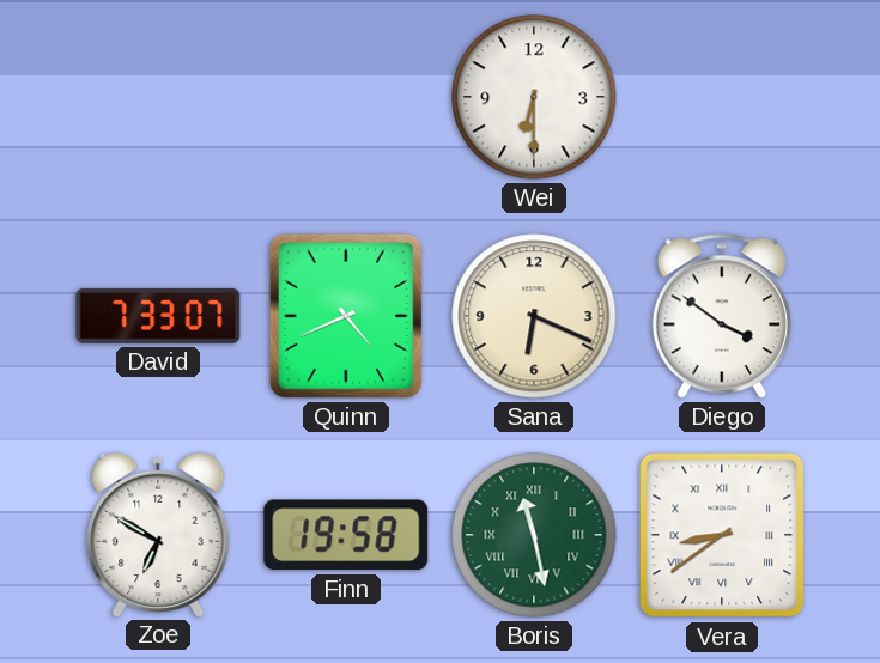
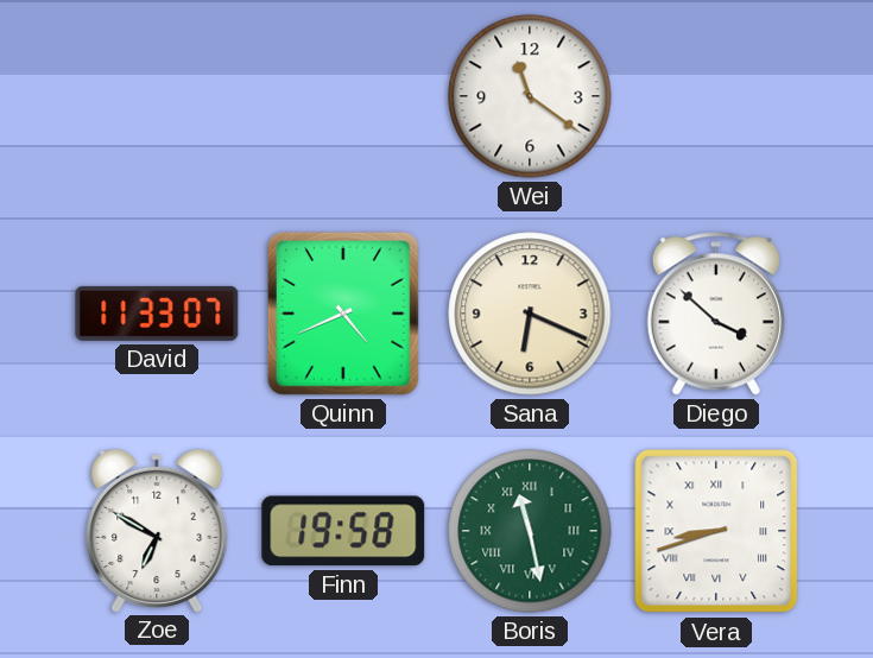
Wei: 6:30 -> 11:21 (530, 96)
David: 7:33 -> 11:33 (157, 314)
Diego: 3:51 -> 3:52 (716, 314)
Vera: 8:39 -> 8:42 (716, 531)
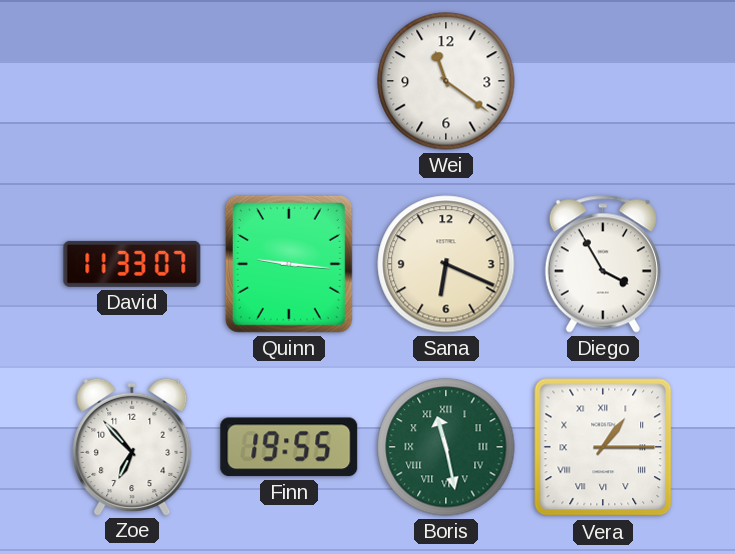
Quinn: 4:41 -> 9:16 (289, 264)
Diego: 3:52 -> 3:55 (603, 264)
Zoe: 6:50 -> 6:53 (132, 446)
Finn: 19:58 -> 19:55 (289, 447)
Vera: 8:42 -> 1:15 (603, 447)
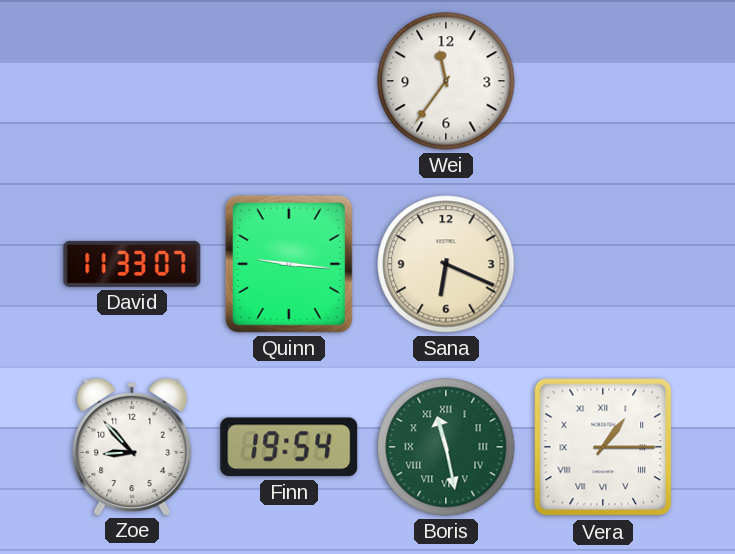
Wei: 11:21 -> 11:36 (446, 81)
Diego: 3:55 -> none (603, 264)
Zoe: 6:53 -> 8:53 (132, 446)
Finn: 19:55 -> 19:54 (289, 447)
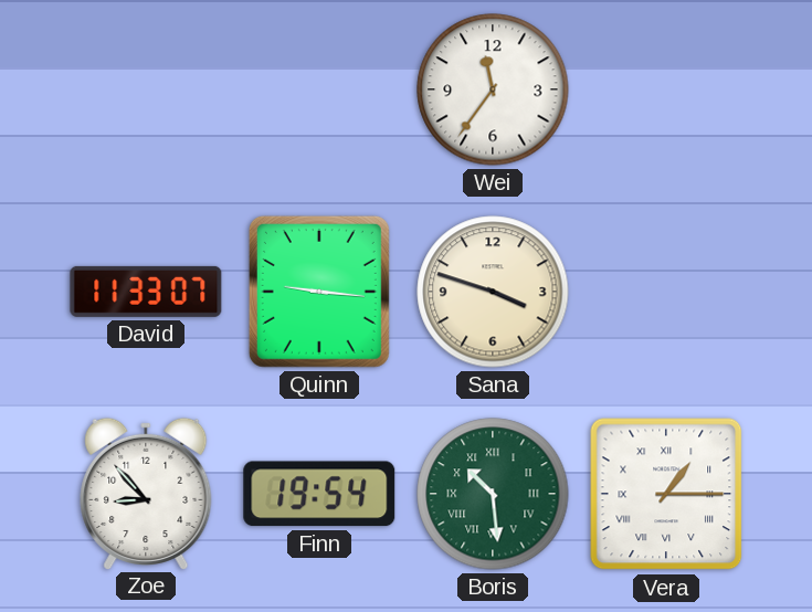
Sana: 6:19 -> 3:48 (493, 292)
Boris: 11:28 -> 10:29 (493, 494)
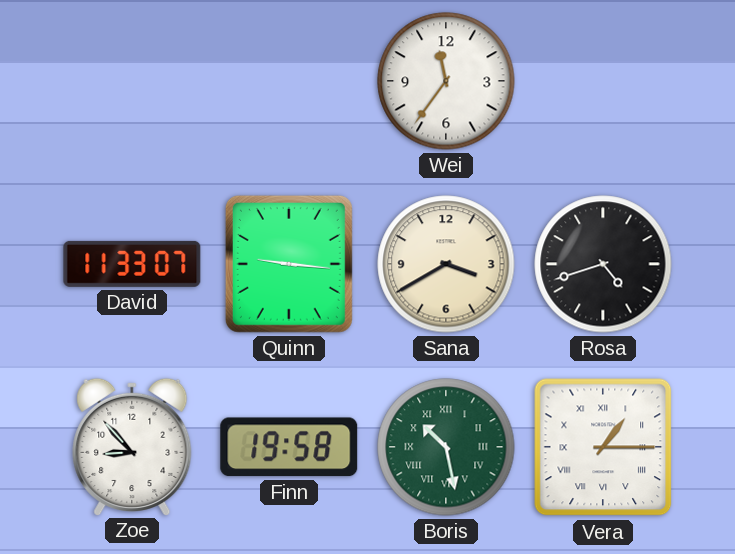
Sana: 3:48 -> 3:40 (446, 264)
Rosa: none -> 4:42 (603, 264)
Finn: 19:54 -> 19:58 (289, 447)
Boris: 10:29 -> 10:28 (446, 447)
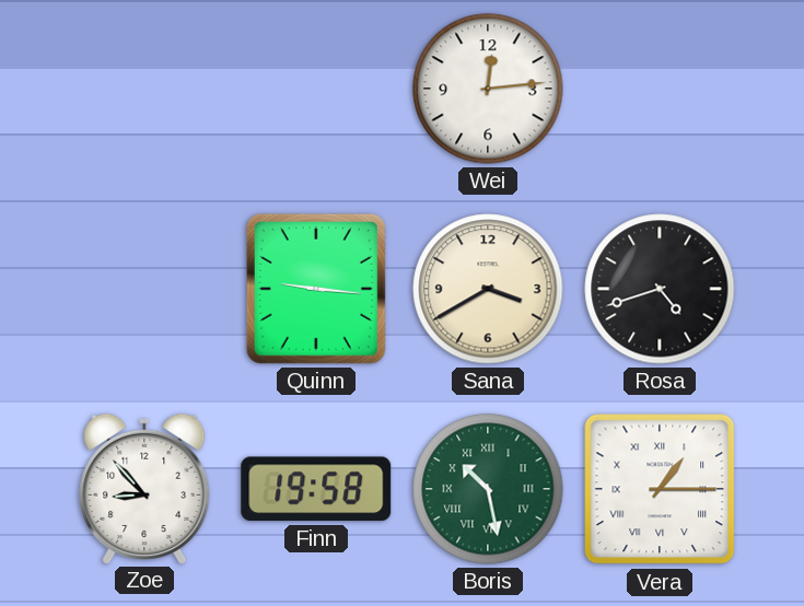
Wei: 11:36 -> 12:14 (488, 89)
David: 11:33 -> none (132, 264)
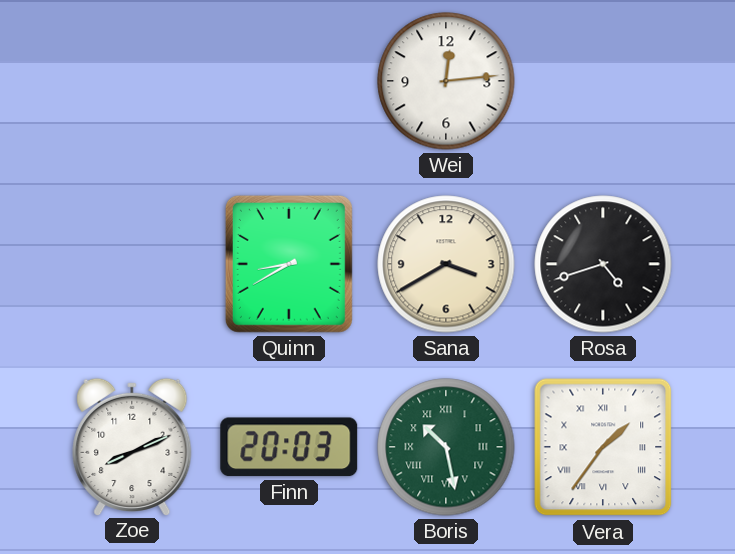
Quinn: 9:16 -> 8:40 (289, 264)
Zoe: 8:53 -> 8:11 (132, 446)
Finn: 19:58 -> 20:03 (289, 447)
Vera: 1:15 -> 1:36 (603, 447)
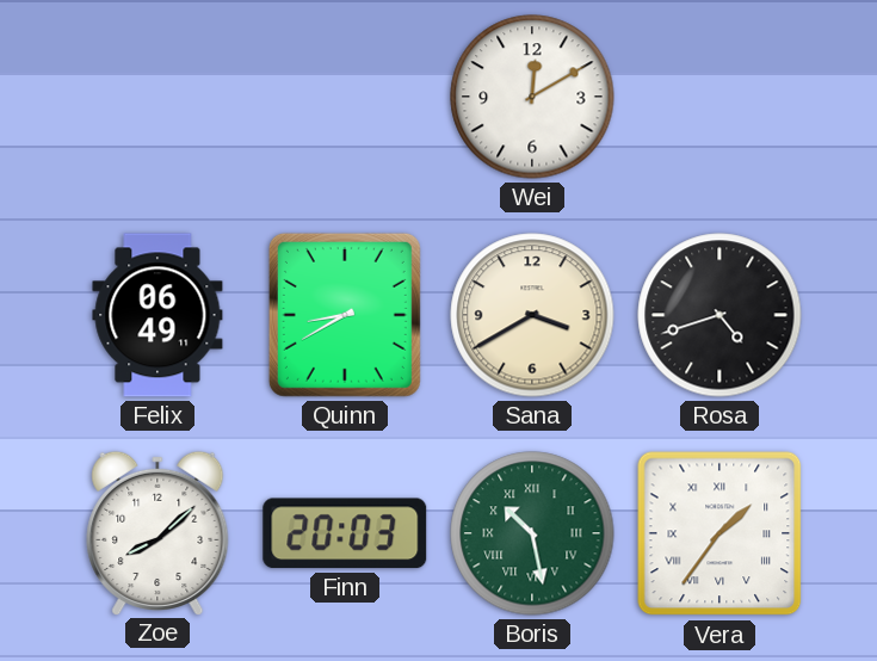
Wei: 12:14 -> 12:10 (532, 97)
Felix: none -> 06:49 (158, 315)
Zoe: 8:11 -> 8:08 (158, 532)
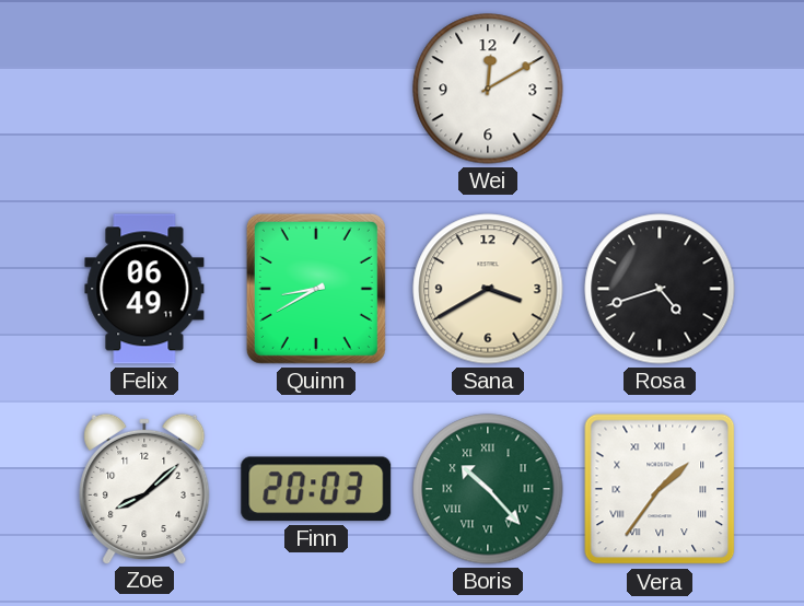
Boris: 10:28 -> 10:23 (488, 489)
